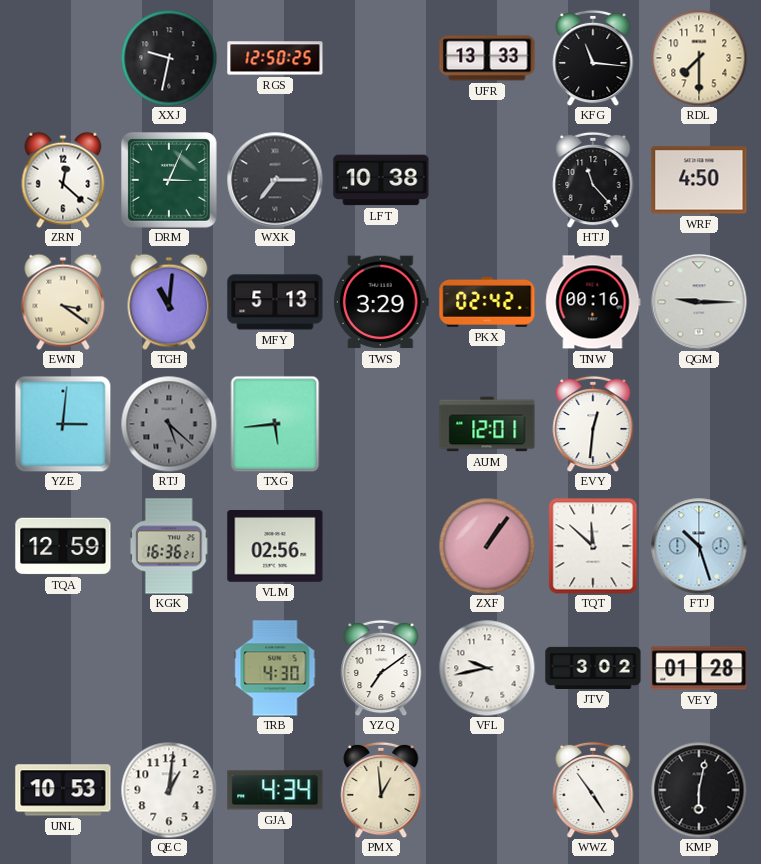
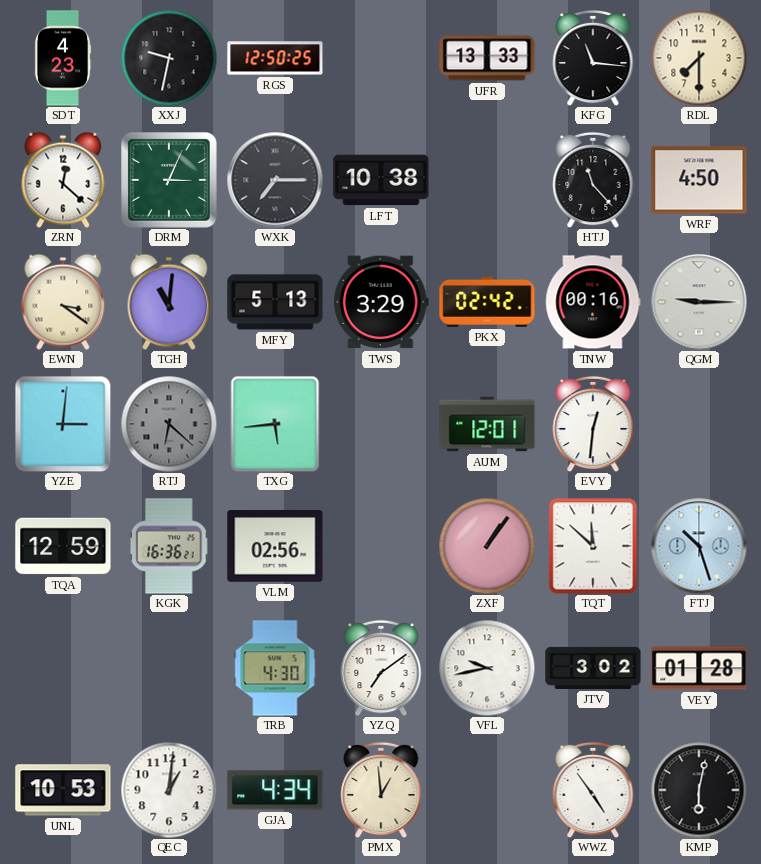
SDT: none -> 4:23 (63, 58)
RTJ: 5:22 -> 6:22 (169, 424)
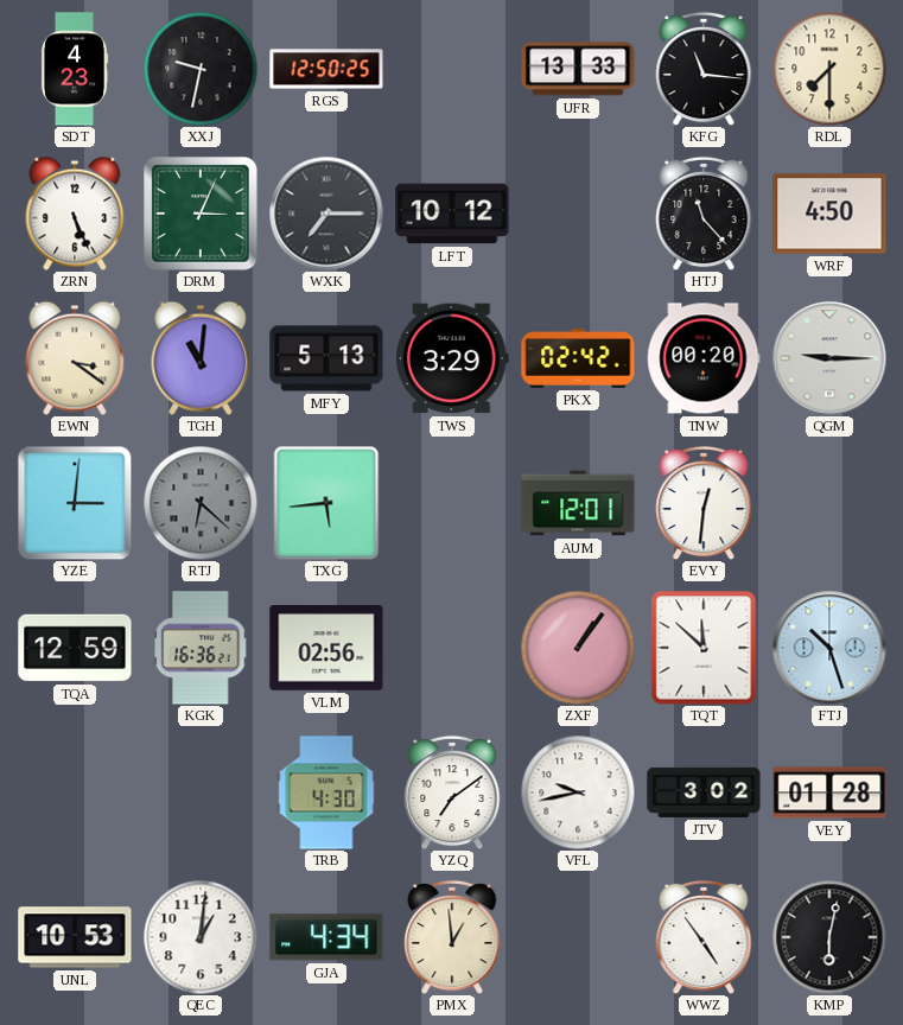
ZRN: 12:22 -> 5:26 (75, 214)
LFT: 10:38 -> 10:12 (452, 214)
TNW: 00:16 -> 00:20 (704, 358)
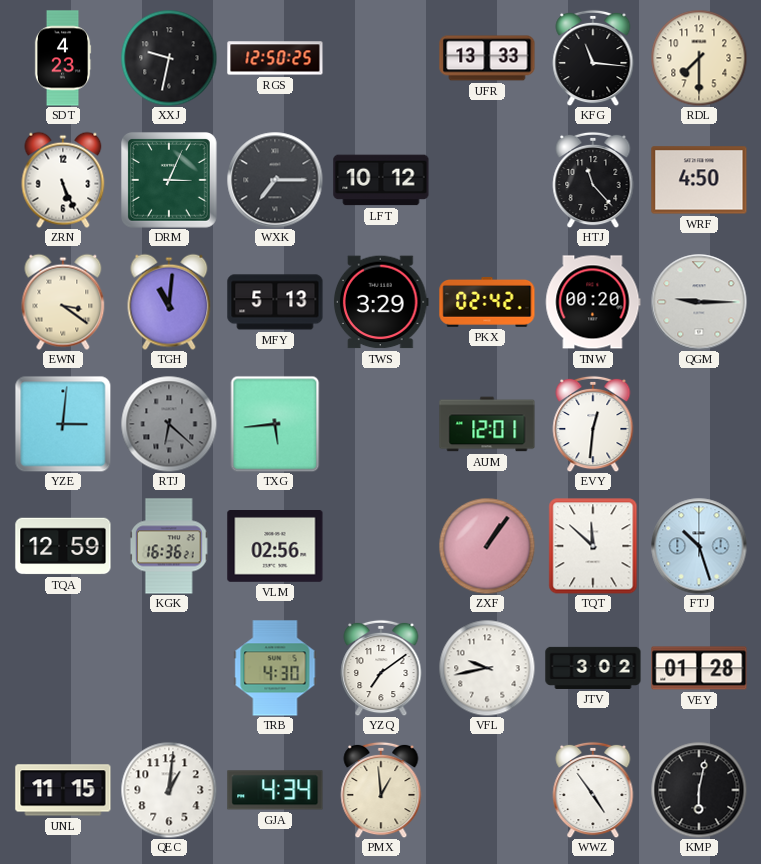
UNL: 10:53 -> 11:15 (63, 790)
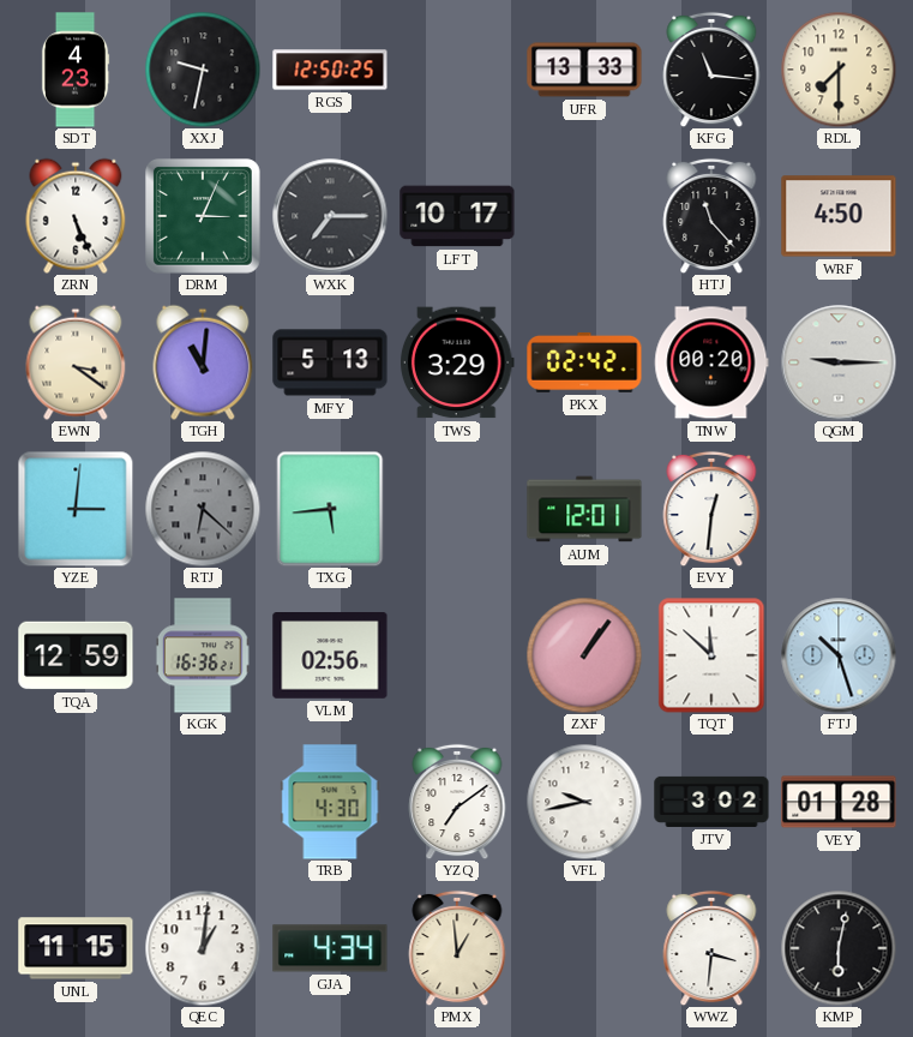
LFT: 10:12 -> 10:17 (457, 216)
WWZ: 4:54 -> 3:31 (711, 948)
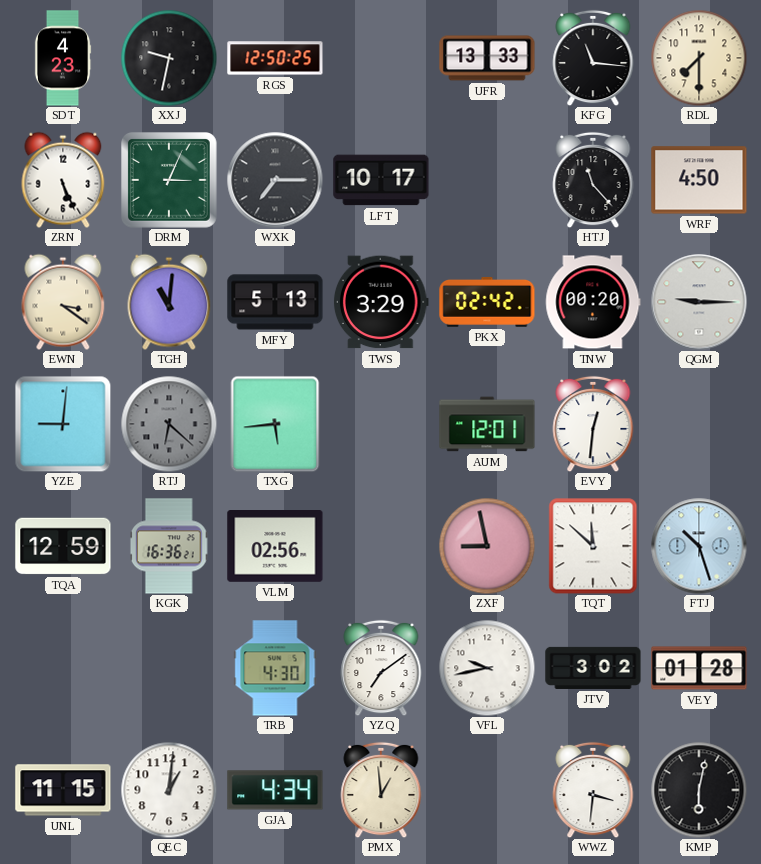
YZE: 3:01 -> 9:01 (63, 424)
ZXF: 1:06 -> 8:58 (487, 546)
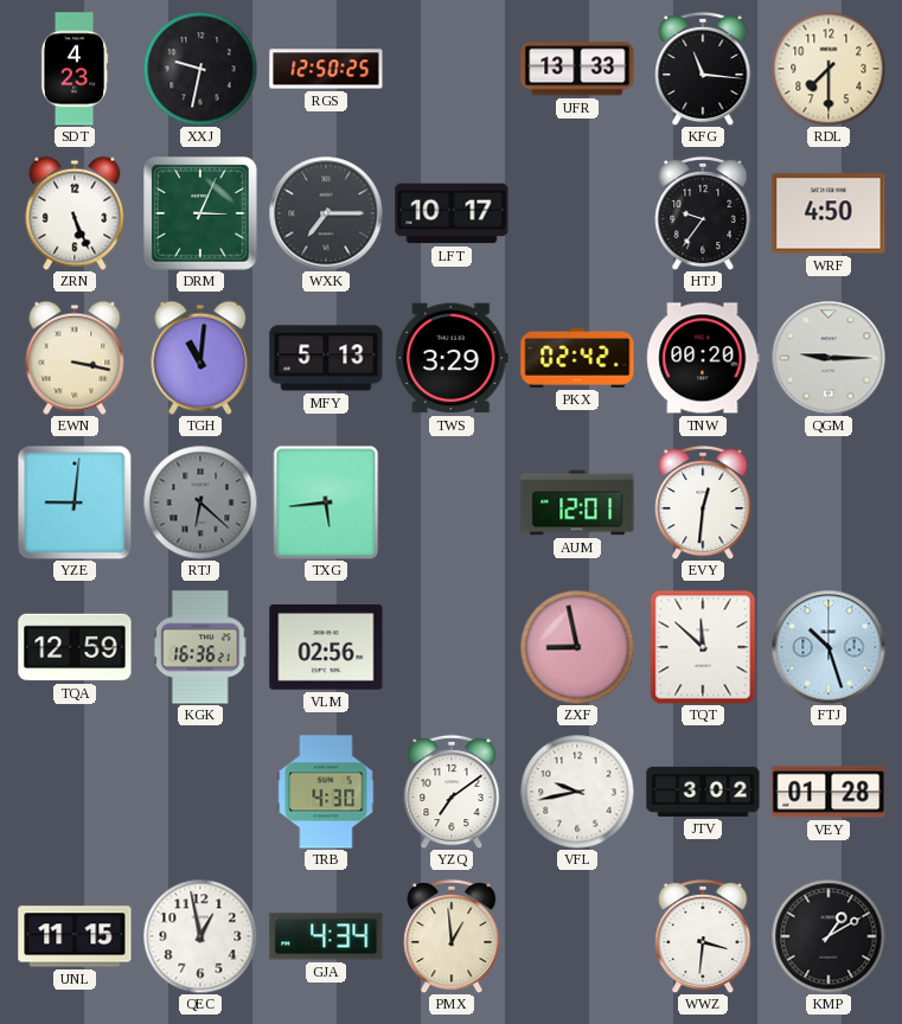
HTJ: 11:23 -> 9:36 (703, 213)
EWN: 3:21 -> 3:17 (75, 358)
QEC: 1:01 -> 12:58 (200, 936)
KMP: 6:02 -> 1:10 (829, 936)
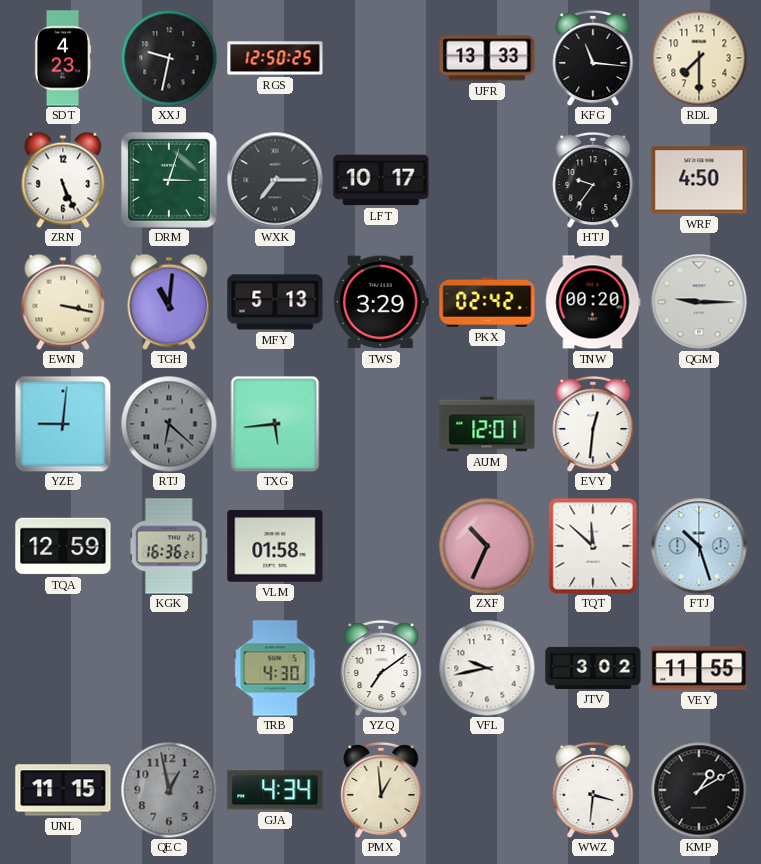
DRM: 3:04 -> 3:03 (170, 181)
VLM: 02:56 -> 01:58 (275, 547)
ZXF: 8:58 -> 10:34 (487, 546)
VEY: 01:28 -> 11:55 (699, 668)
QEC dial: white -> grey (169, 790)
